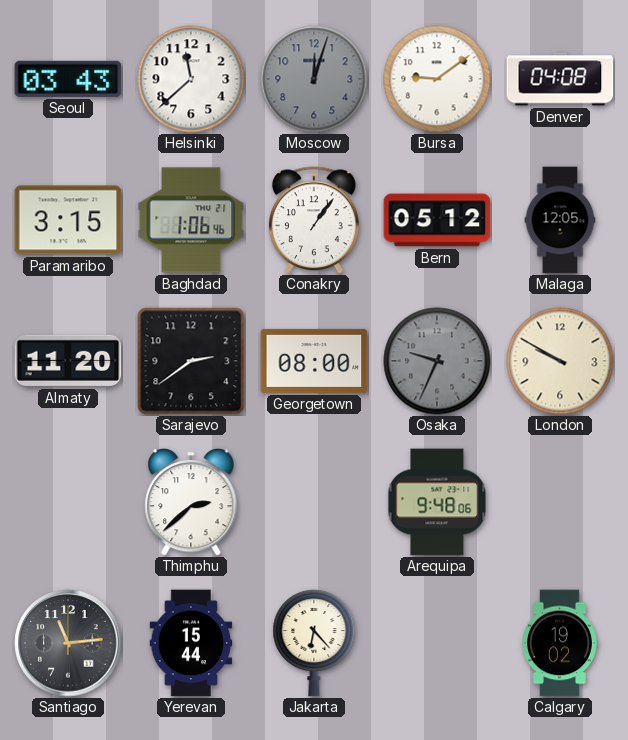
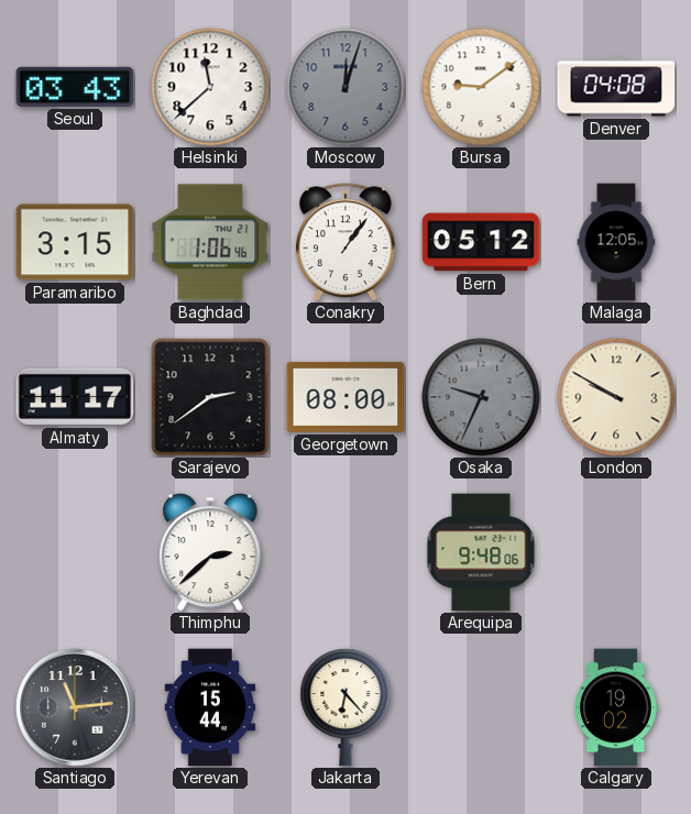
Almaty: 11:20 -> 11:17 (75, 397)
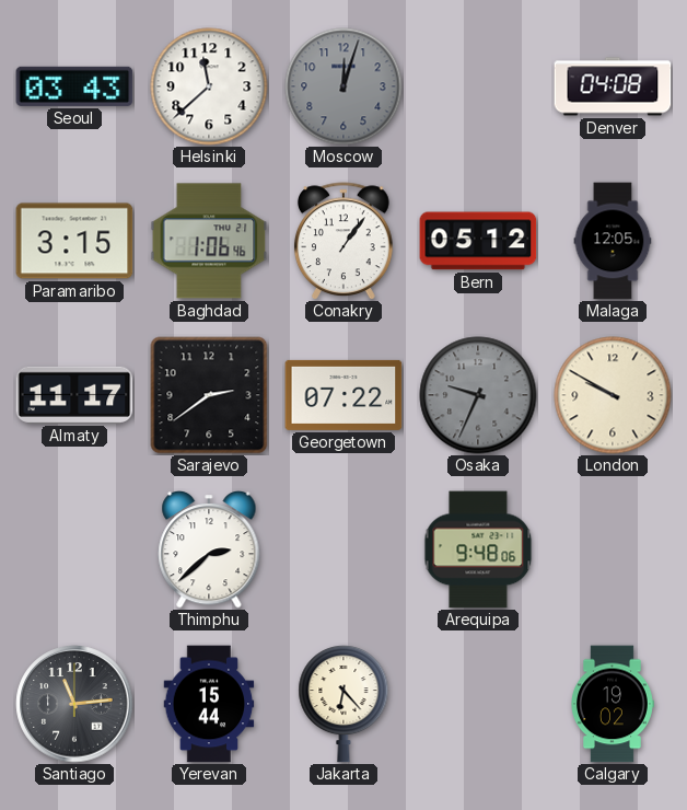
Bursa: 9:09 -> none (481, 87)
Georgetown: 08:00 -> 07:22 (343, 395)
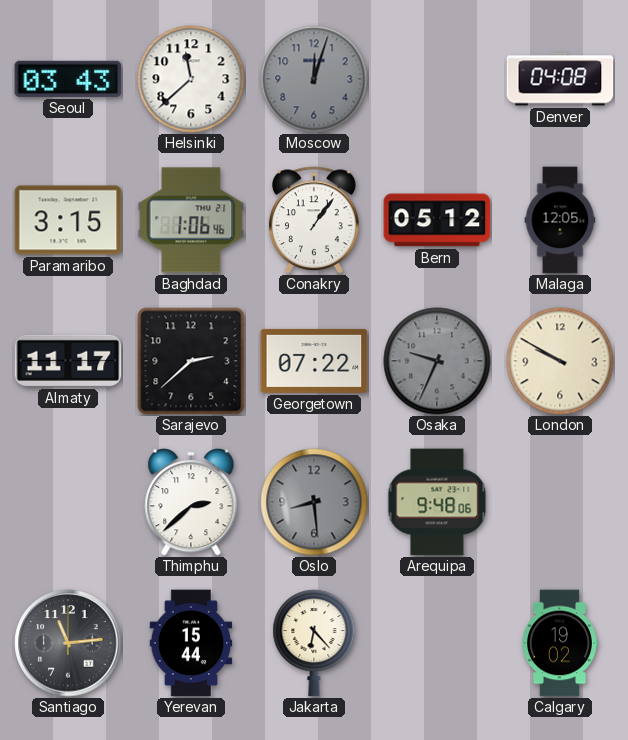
Sarajevo: 2:39 -> 2:38 (191, 361)
Oslo: none -> 8:29 (314, 502)
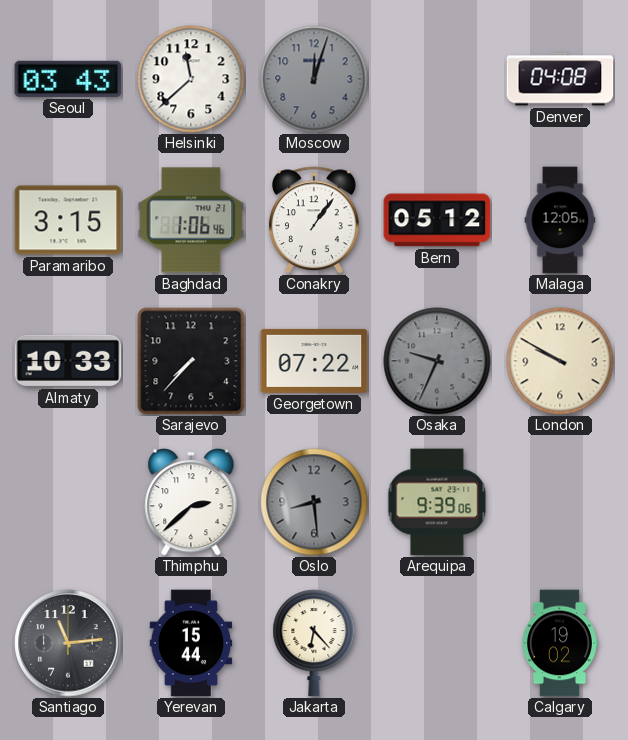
Almaty: 11:17 -> 10:33 (68, 361)
Sarajevo: 2:38 -> 7:37 (191, 361)
Arequipa: 9:48 -> 9:39 (437, 502)
